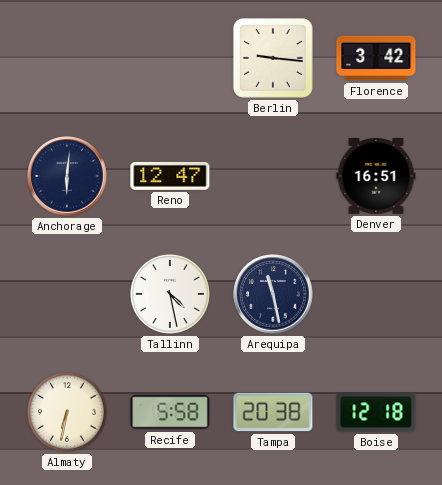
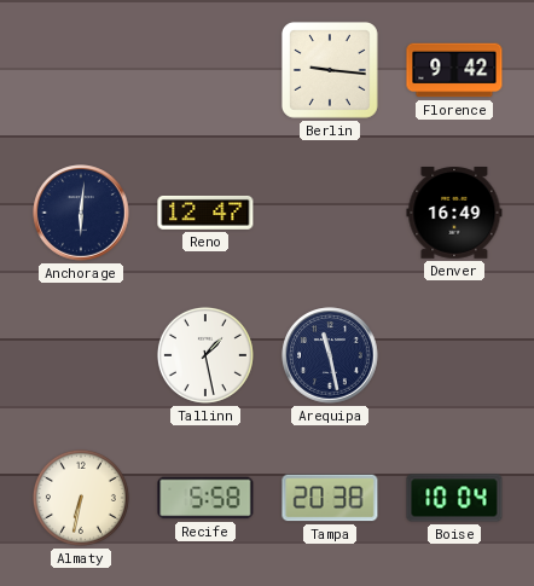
Florence: 3:42 -> 9:42 (454, 70)
Denver: 16:51 -> 16:49 (454, 214)
Tallinn: 4:28 -> 1:28 (205, 355)
Boise: 12:18 -> 10:04 (454, 498)
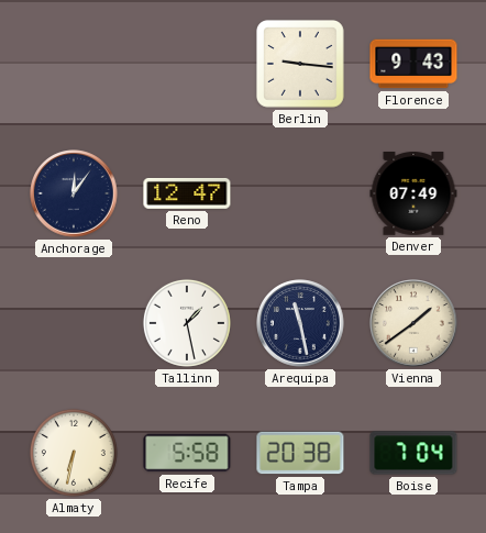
Florence: 9:42 -> 9:43 (413, 64)
Anchorage: 6:01 -> 12:06 (74, 193)
Denver: 16:49 -> 07:49 (413, 195)
Vienna: none -> 1:39 (413, 323)
Boise: 10:04 -> 7:04 (413, 453)
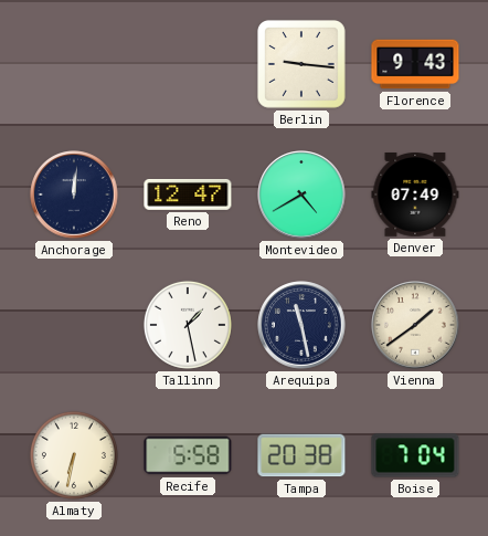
Anchorage: 12:06 -> 12:01 (74, 195)
Montevideo: none -> 4:40 (301, 195)
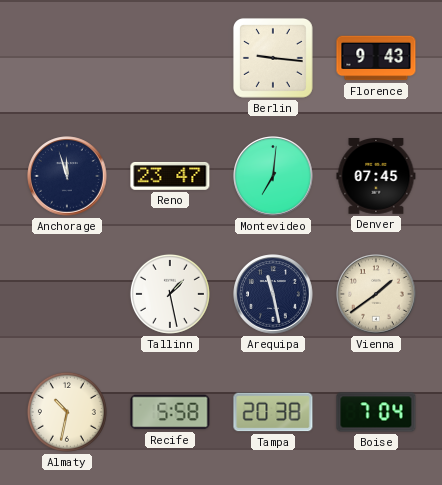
Anchorage: 12:01 -> 11:57 (67, 176)
Reno: 12:47 -> 23:47 (170, 176)
Montevideo: 4:40 -> 7:01 (273, 176)
Denver: 07:49 -> 07:45 (376, 177)
Almaty: 6:32 -> 10:32 (67, 412)
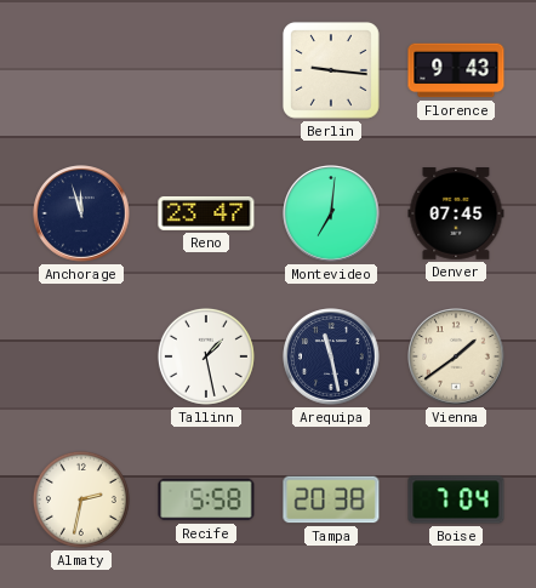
Almaty: 10:32 -> 2:32 (81, 499)
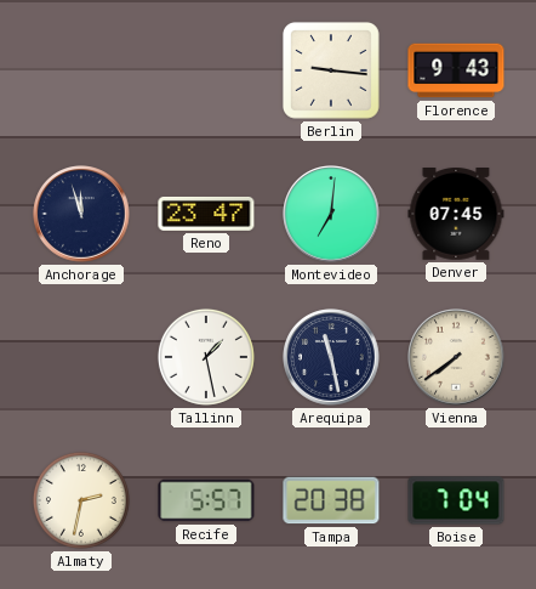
Vienna: 1:39 -> 7:39 (456, 357)
Recife: 5:58 -> 5:57 (206, 500)
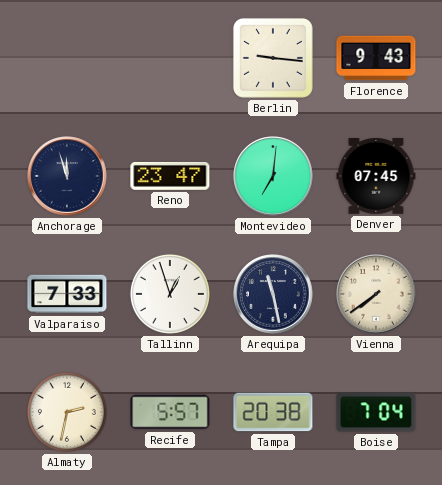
Valparaiso: none -> 7:33 (67, 294)
Tallinn: 1:28 -> 12:57 (170, 294)
